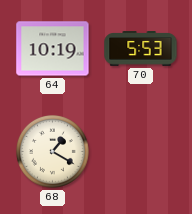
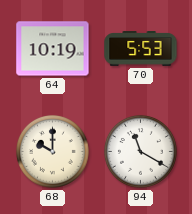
68: 1:20 -> 10:00 (52, 151)
94: none -> 11:20 (140, 151)
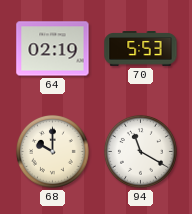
64: 10:19 -> 02:19 (53, 49)
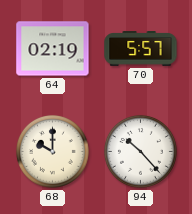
70: 5:53 -> 5:57 (141, 49)
94: 11:20 -> 10:23 (140, 151)
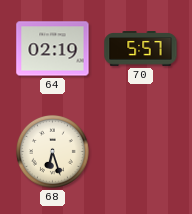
68: 10:00 -> 6:27 (52, 151)
94: 10:23 -> none (140, 151)
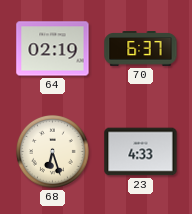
70: 5:57 -> 6:37 (141, 49)
23: none -> 4:33 (141, 152)
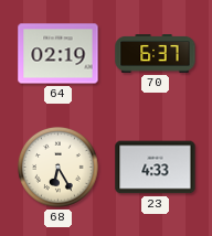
68: 6:27 -> 6:25 (57, 167)
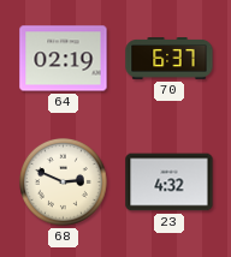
68: 6:25 -> 2:49 (63, 181)
23: 4:33 -> 4:32 (170, 183)
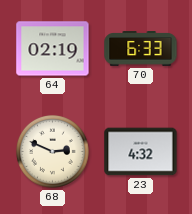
70: 6:37 -> 6:33 (141, 49)
